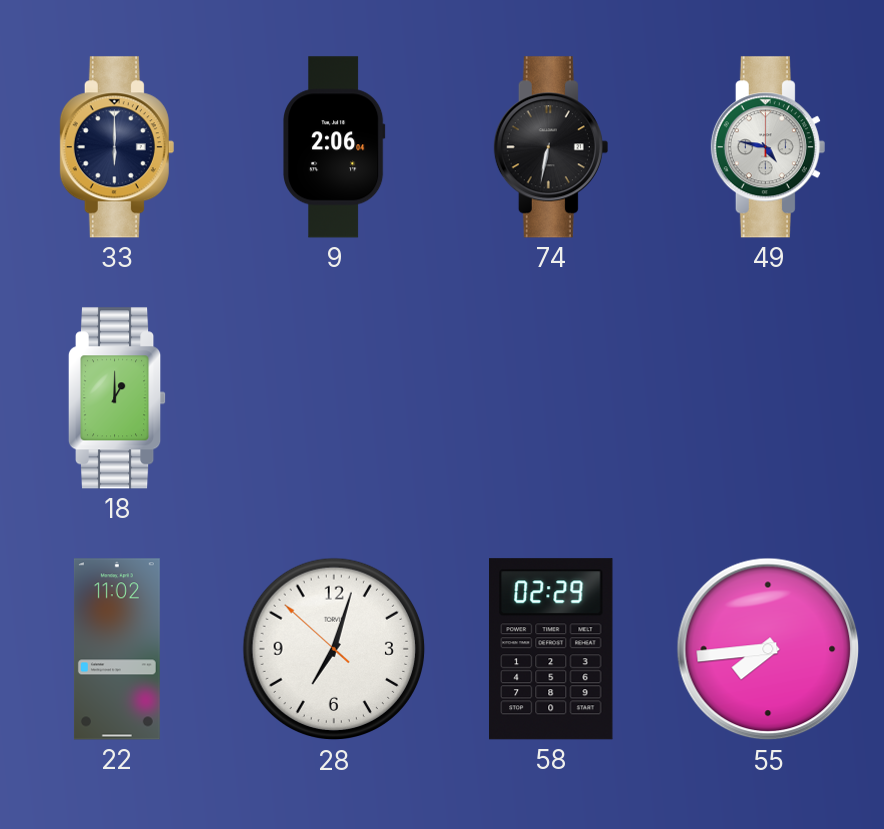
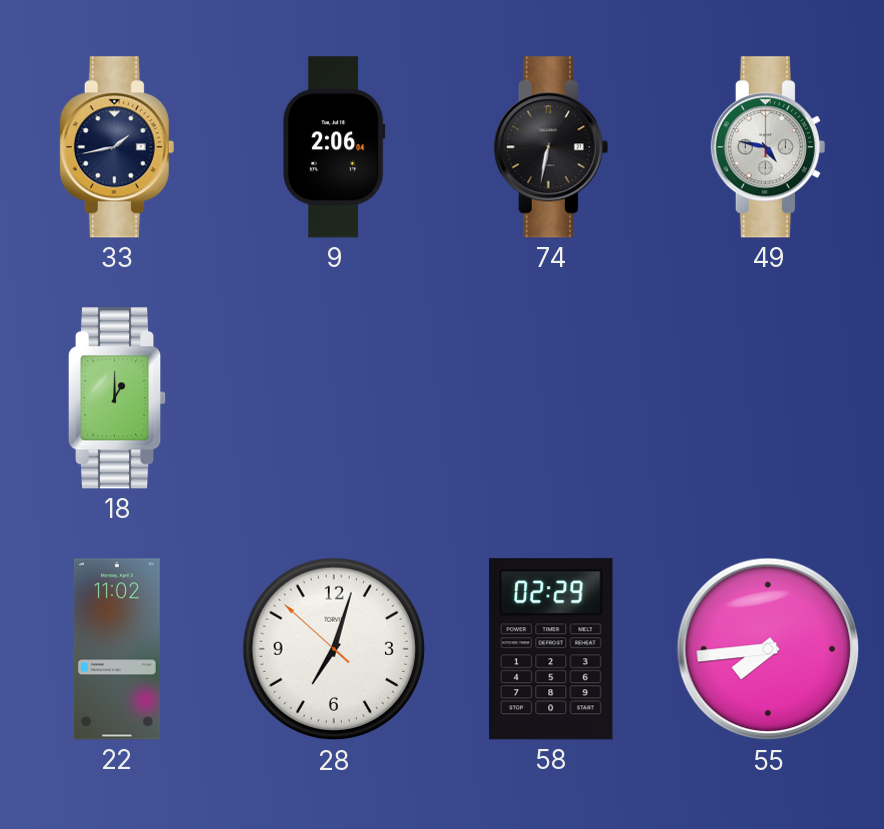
33: 6:00 -> 1:43 (117, 147)
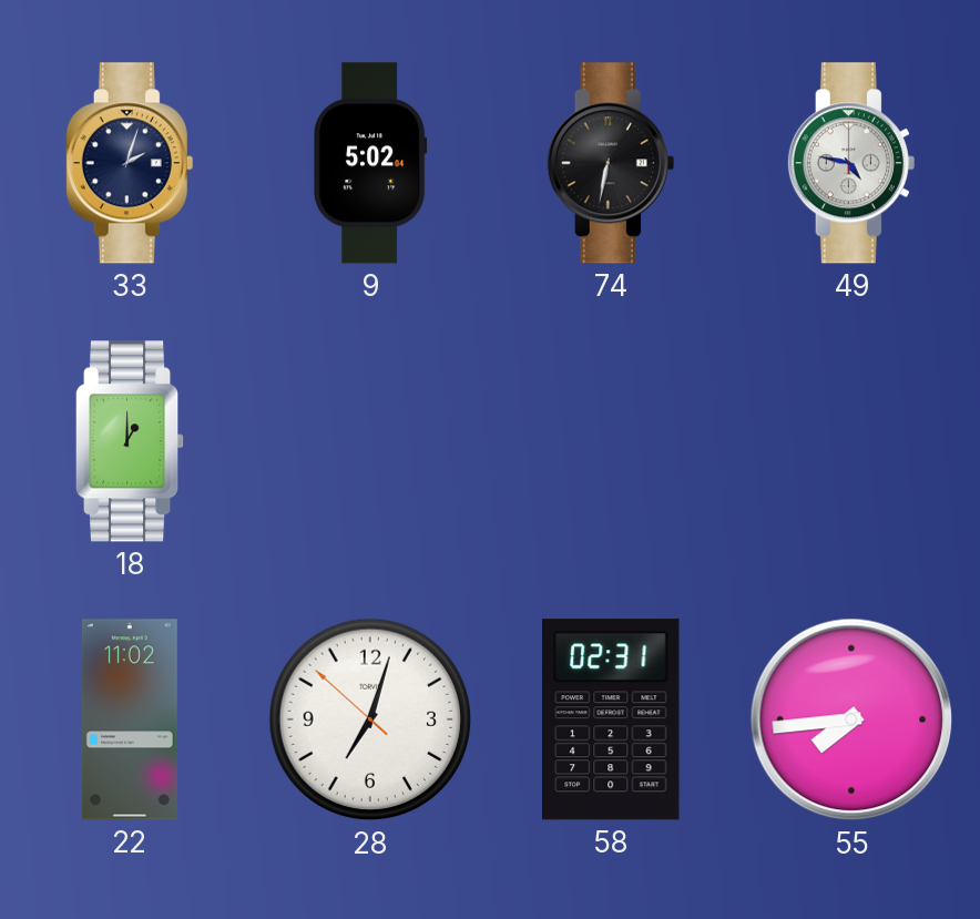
33: 1:43 -> 2:03 (130, 163)
9: 2:06 -> 5:02 (371, 163)
58: 02:29 -> 02:31 (612, 719)
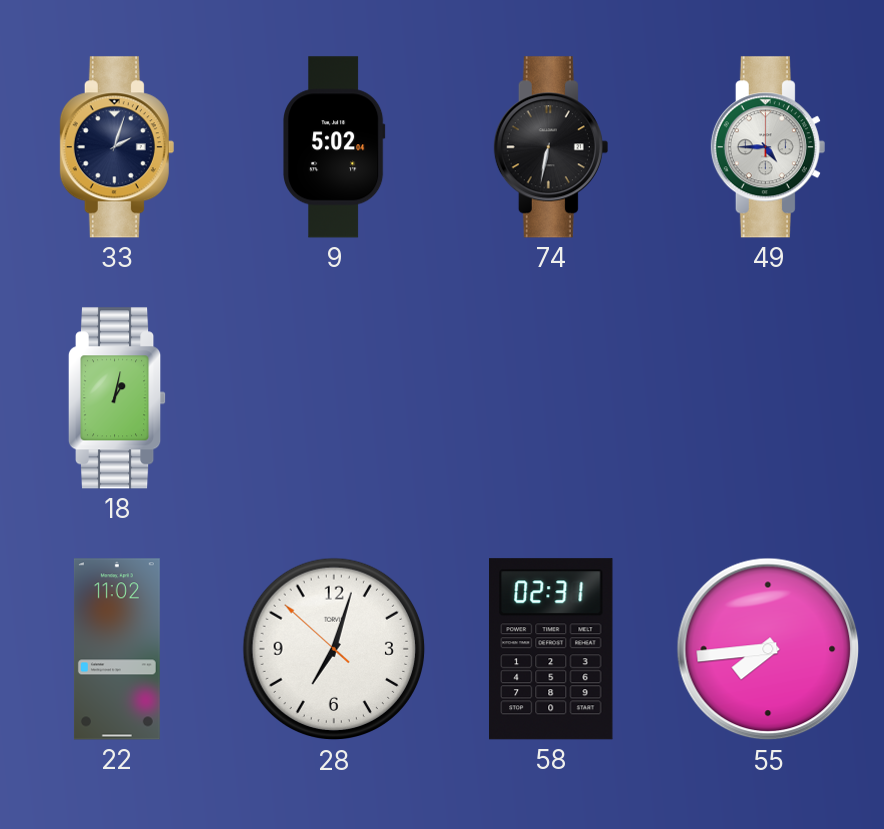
49: 4:47 -> 4:45 (768, 147)
18: 1:00 -> 1:02 (117, 398)
